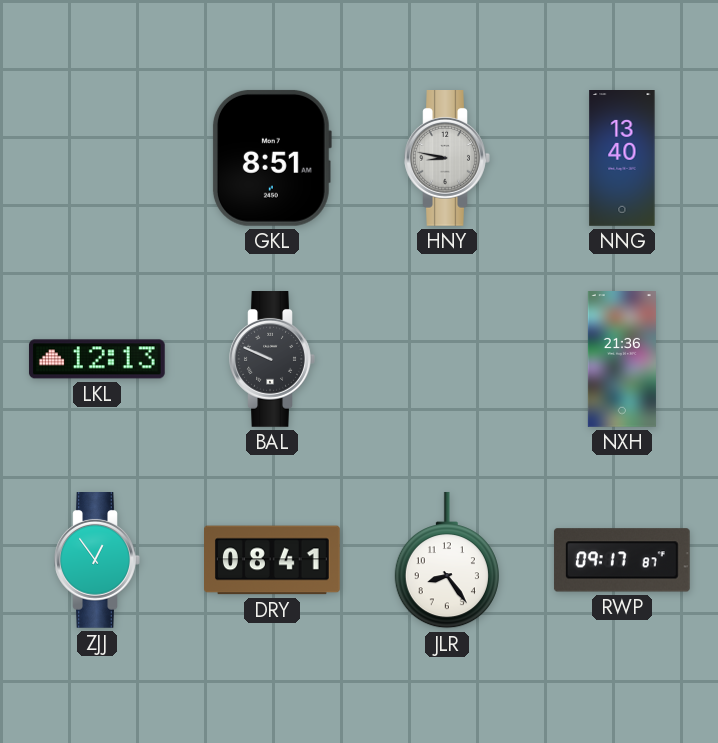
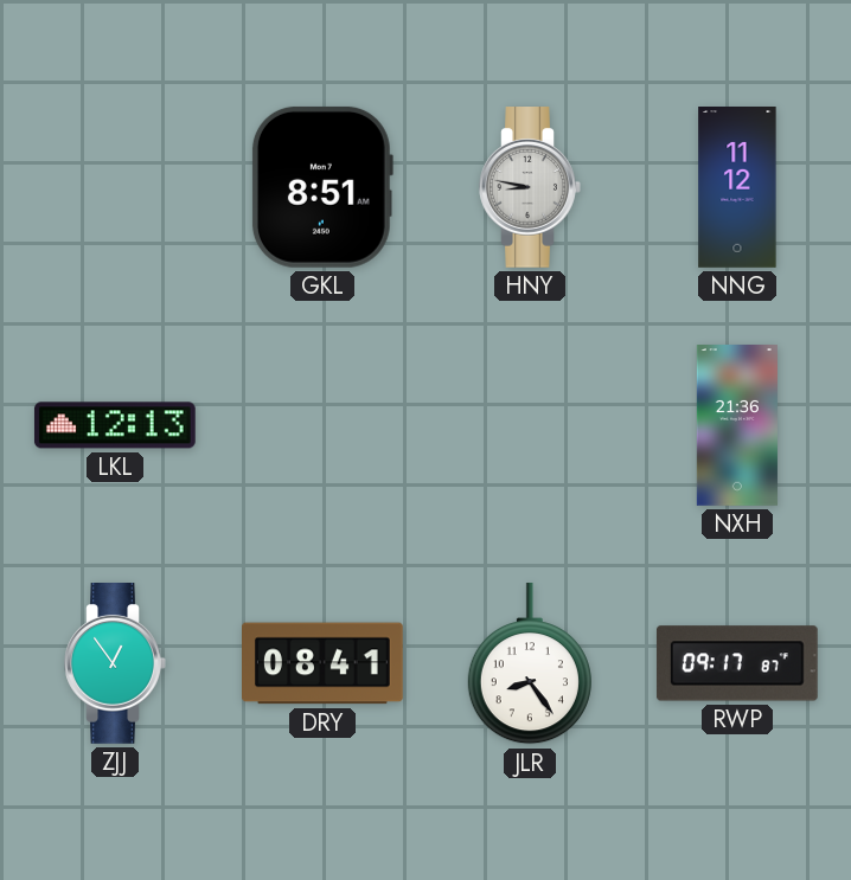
NNG: 13:40 -> 11:12 (737, 188)
BAL: 9:49 -> none (272, 360)
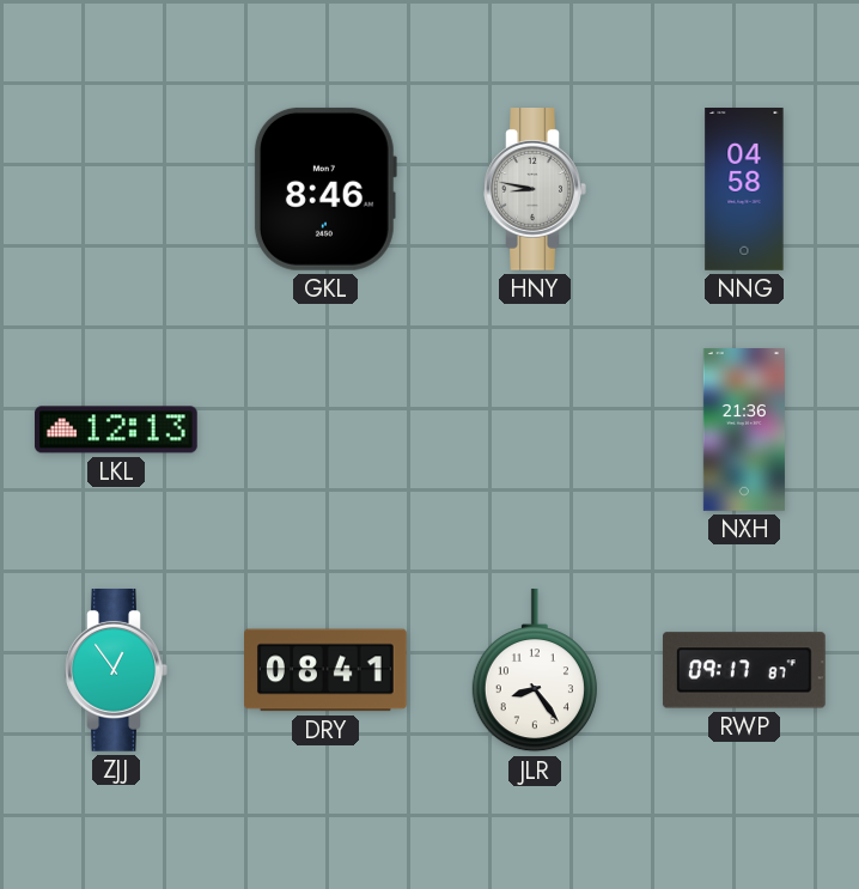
GKL: 8:51 -> 8:46 (324, 189)
NNG: 11:12 -> 04:58 (744, 190)
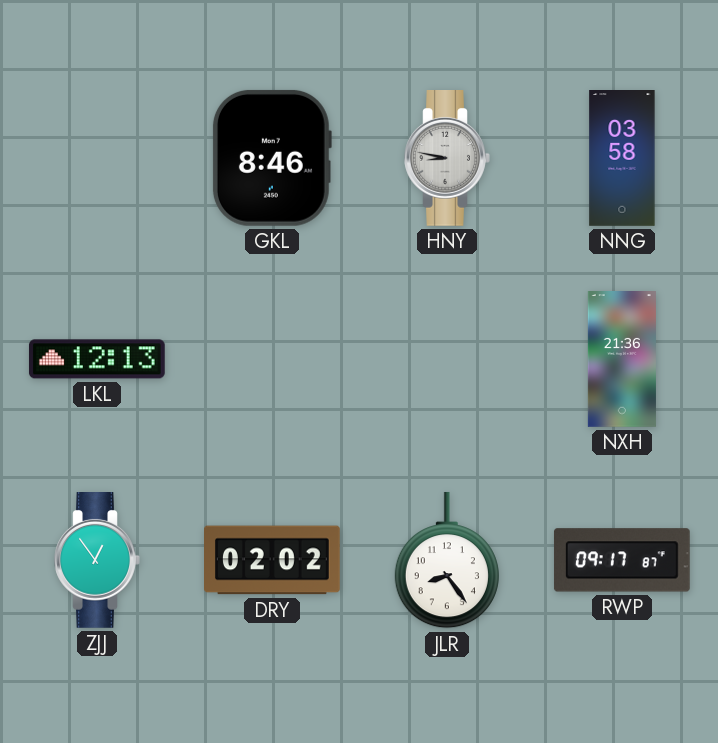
NNG: 04:58 -> 03:58 (622, 159)
DRY: 08:41 -> 02:02 (273, 560)
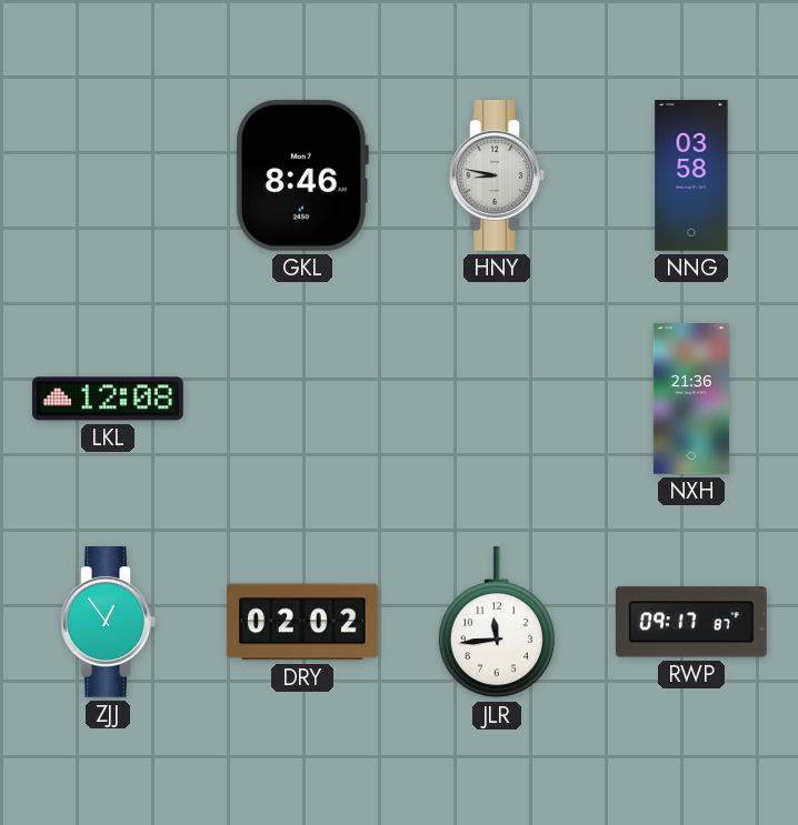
LKL: 12:13 -> 12:08 (108, 399)
JLR: 8:24 -> 11:44 (497, 622)
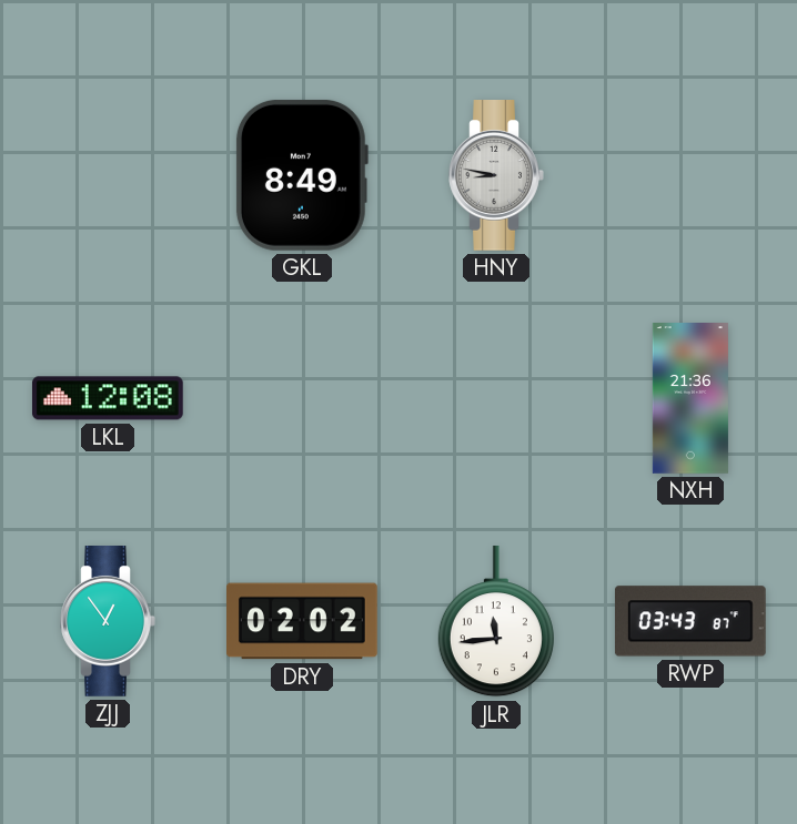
GKL: 8:46 -> 8:49 (301, 175)
NNG: 03:58 -> none (691, 177)
RWP: 09:17 -> 03:43 (690, 621)
